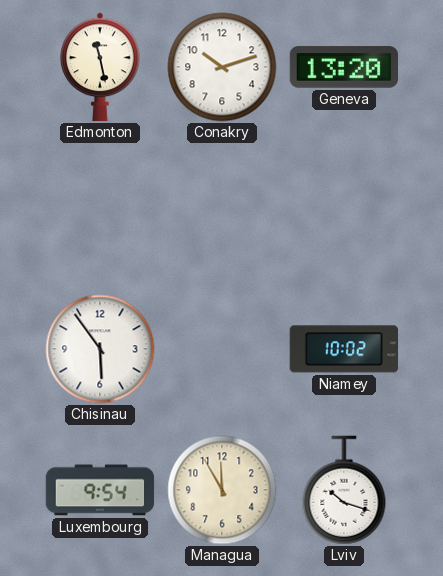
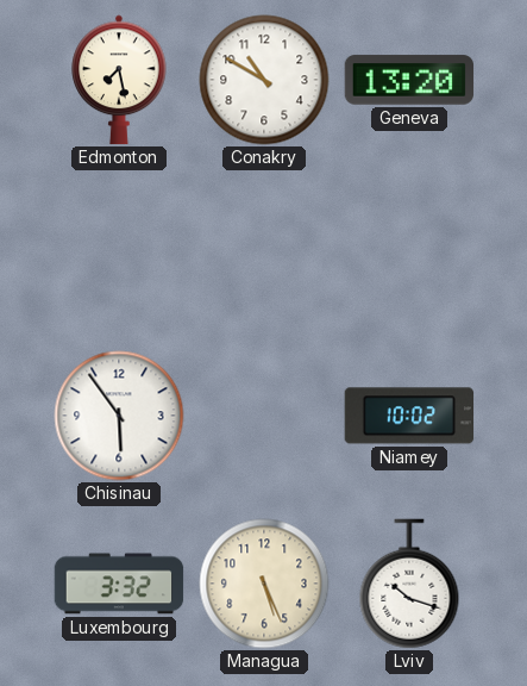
Edmonton: 11:28 -> 7:28 (119, 80)
Conakry: 10:12 -> 10:50 (264, 80)
Luxembourg: 9:54 -> 3:32 (119, 584)
Managua: 11:55 -> 5:26 (264, 584)
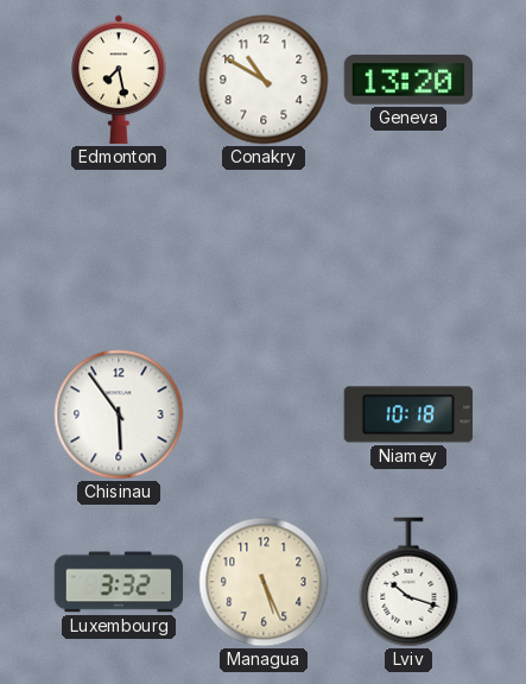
Niamey: 10:02 -> 10:18 (408, 414)
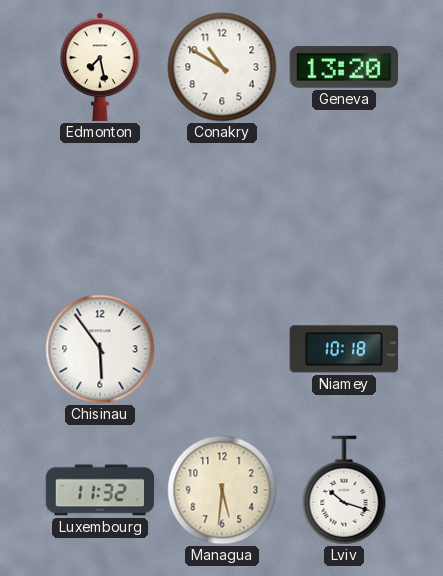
Luxembourg: 3:32 -> 11:32 (100, 490)
Managua: 5:26 -> 5:31 (222, 490)
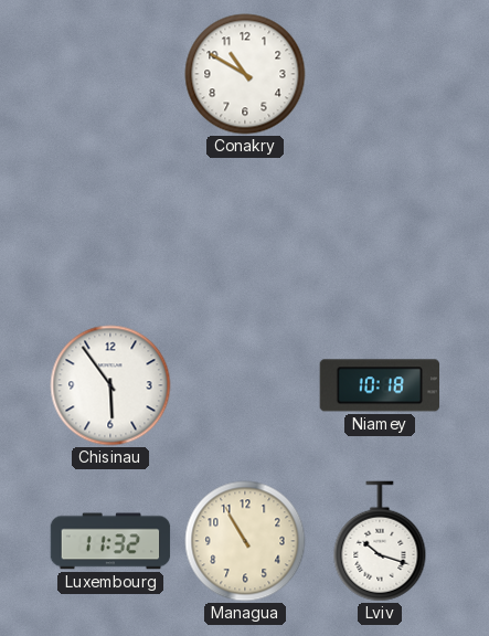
Edmonton: 7:28 -> none (100, 67)
Geneva: 13:20 -> none (344, 67)
Managua: 5:31 -> 10:55 (245, 541)
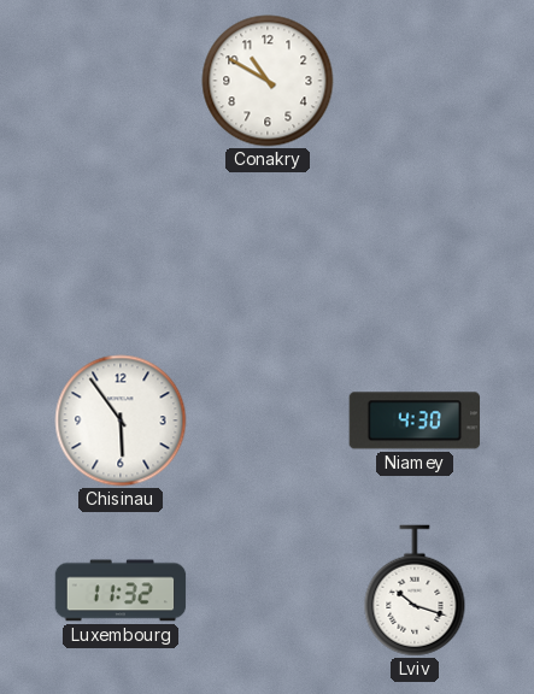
Niamey: 10:18 -> 4:30 (415, 420)
Managua: 10:55 -> none (245, 541)
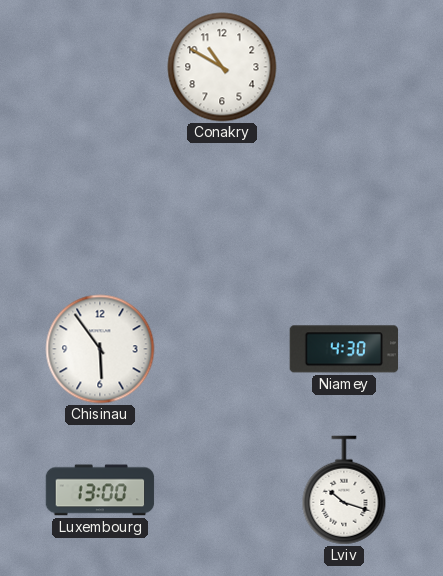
Luxembourg: 11:32 -> 13:00 (100, 490)
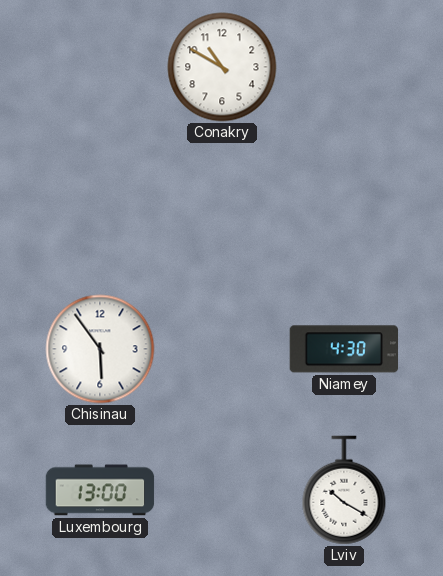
Lviv: 10:18 -> 10:20 (344, 490)
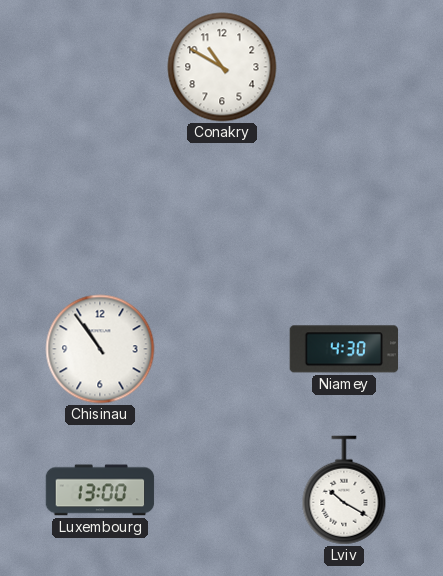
Chisinau: 5:54 -> 10:54 (100, 349)
